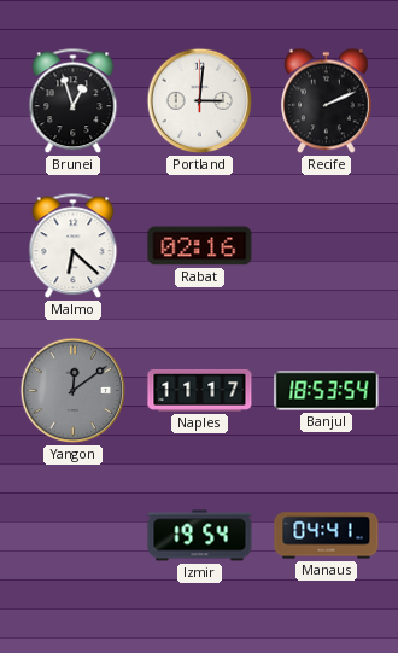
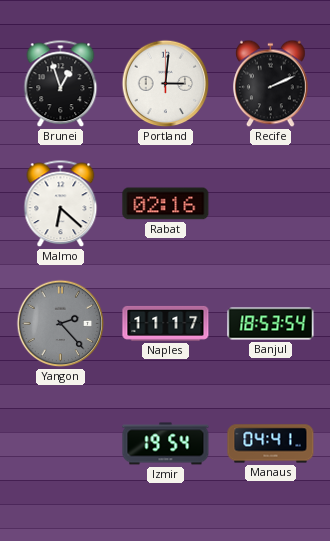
Yangon: 12:09 -> 2:23 (61, 324)
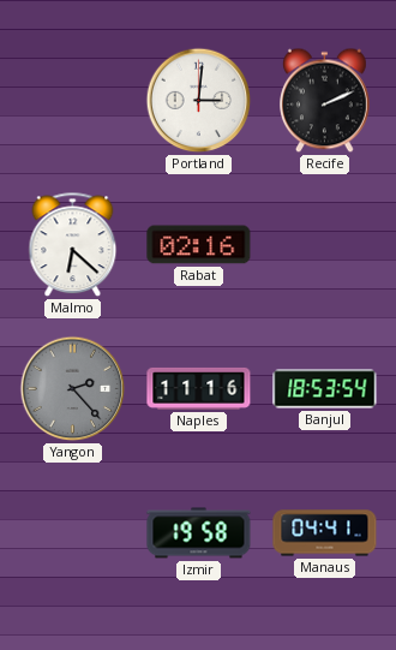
Brunei: 12:57 -> none (61, 84)
Naples: 11:17 -> 11:16 (199, 388)
Izmir: 19:54 -> 19:58 (199, 533)
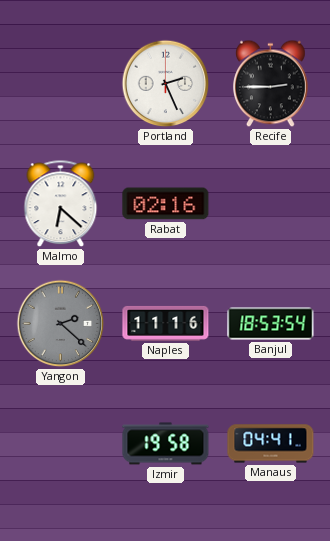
Portland: 3:01 -> 2:26 (166, 84)
Recife: 2:11 -> 2:45 (271, 84)
Yangon: 2:23 -> 2:22 (61, 324)
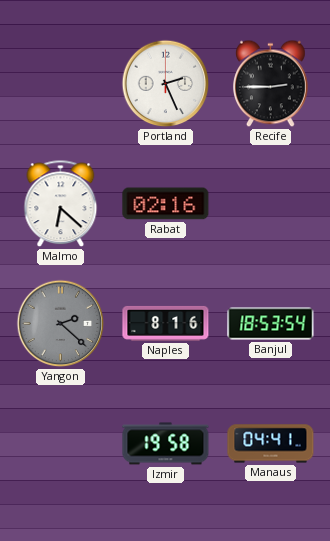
Naples: 11:16 -> 8:16 (166, 323)
